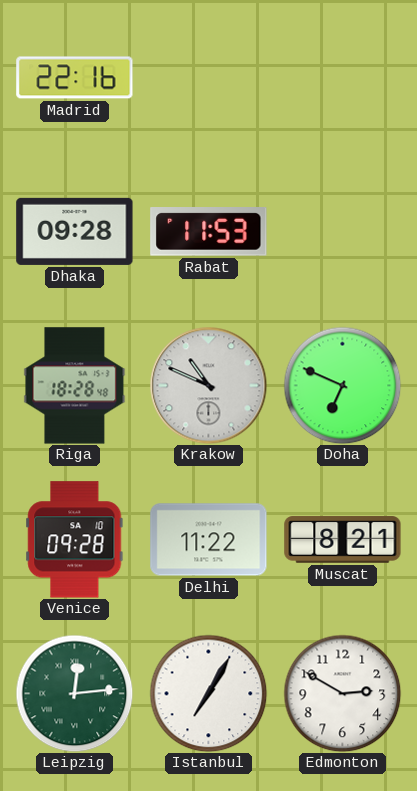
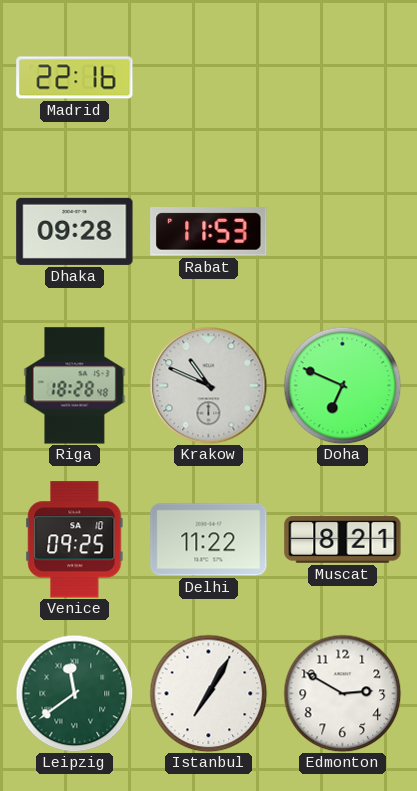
Venice: 09:28 -> 09:25 (75, 540)
Leipzig: 12:14 -> 11:39 (74, 693)
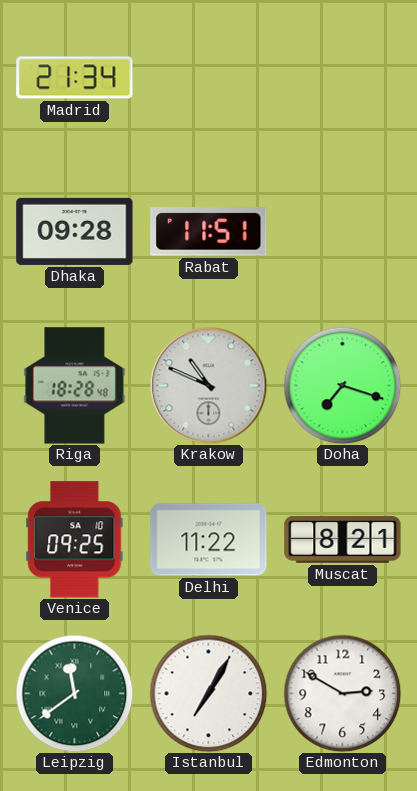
Madrid: 22:16 -> 21:34 (75, 78)
Rabat: 11:53 -> 11:51 (209, 232)
Doha: 6:49 -> 7:18 (342, 385)
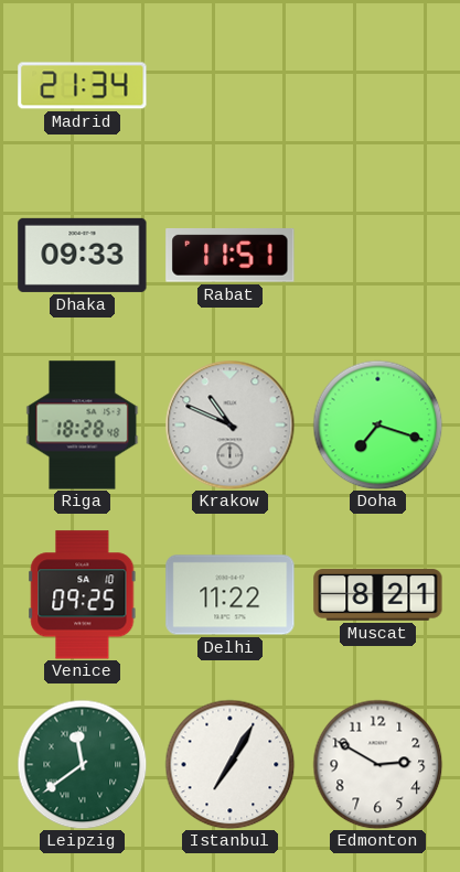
Dhaka: 09:28 -> 09:33 (83, 255)
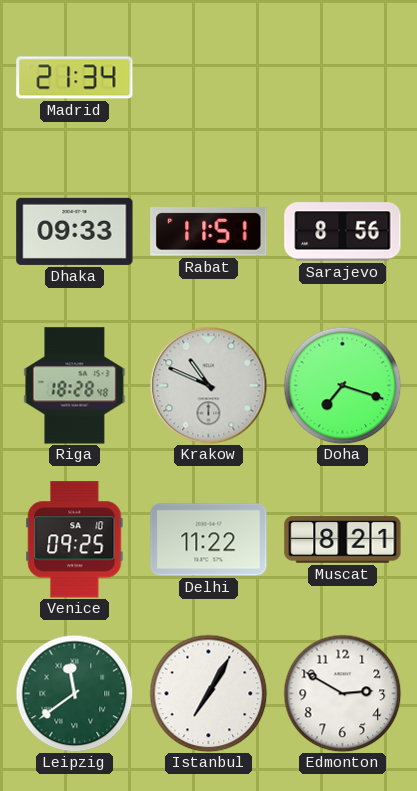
Sarajevo: none -> 8:56 (343, 232)
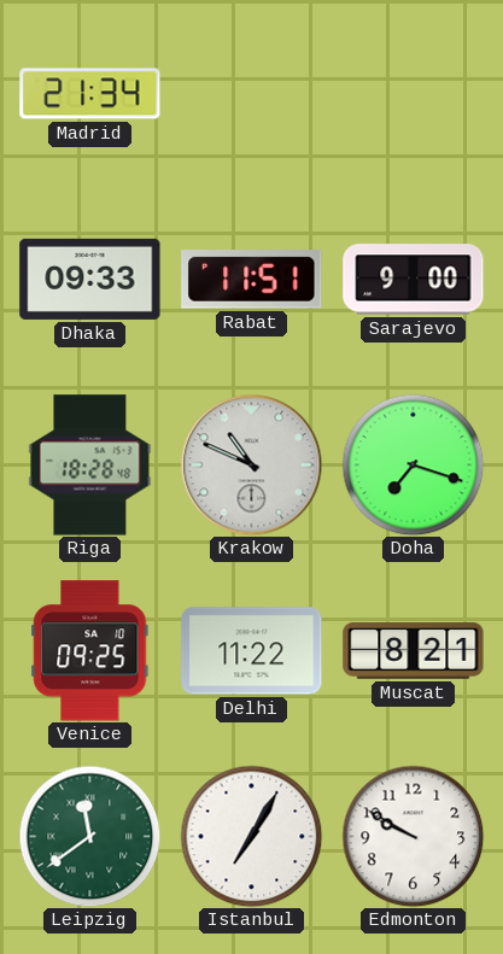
Sarajevo: 8:56 -> 9:00 (414, 280)
Edmonton: 2:50 -> 9:50 (413, 836)
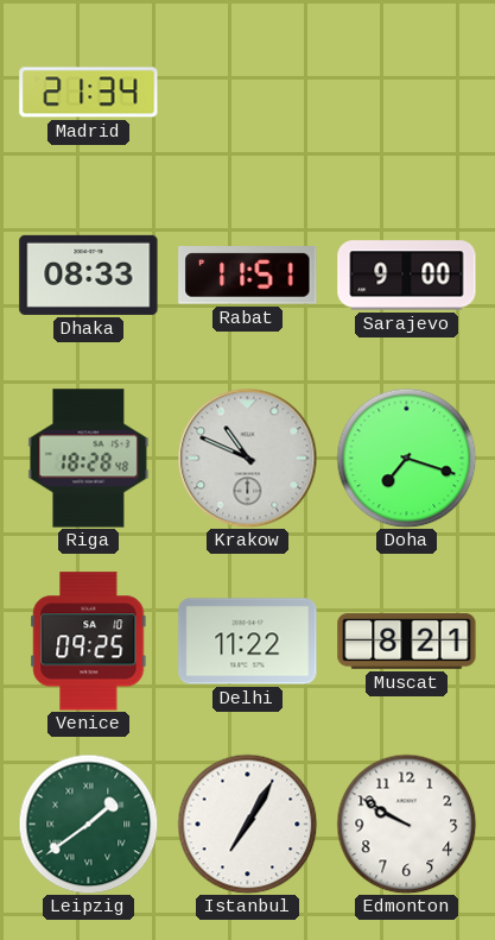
Dhaka: 09:33 -> 08:33 (89, 275)
Leipzig: 11:39 -> 1:39 (88, 824)
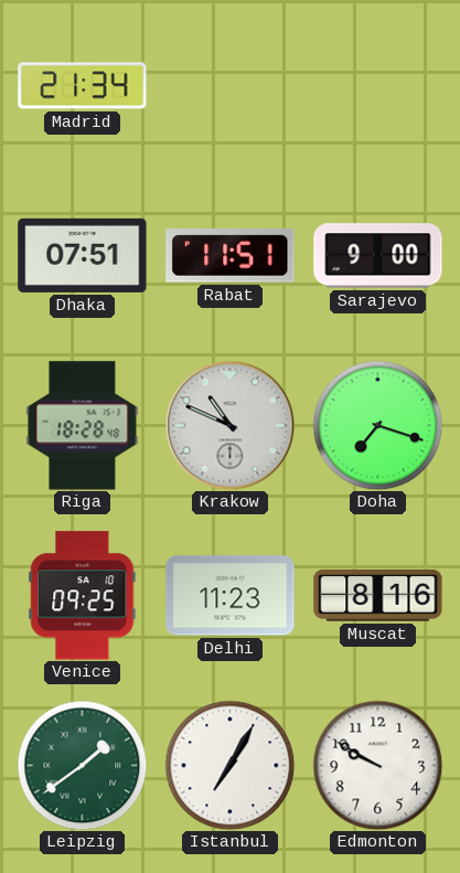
Dhaka: 08:33 -> 07:51 (83, 255)
Delhi: 11:22 -> 11:23 (231, 596)
Muscat: 8:21 -> 8:16 (378, 596)
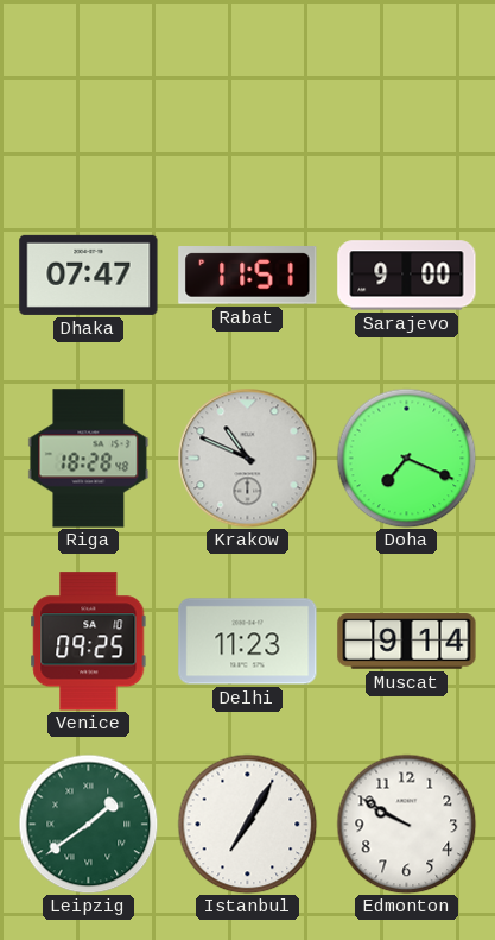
Madrid: 21:34 -> none (83, 86)
Dhaka: 07:51 -> 07:47 (89, 275)
Doha: 7:18 -> 7:19 (406, 458)
Muscat: 8:16 -> 9:14 (407, 642)
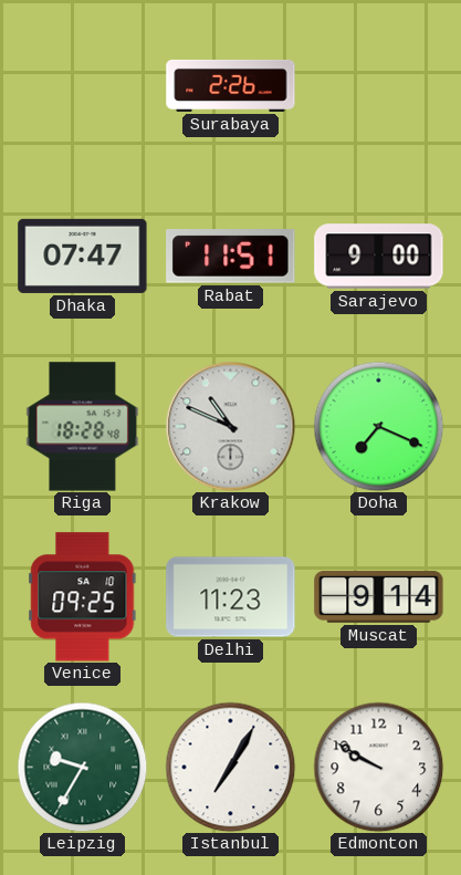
Surabaya: none -> 2:26 (231, 85)
Leipzig: 1:39 -> 9:35 (82, 767)
